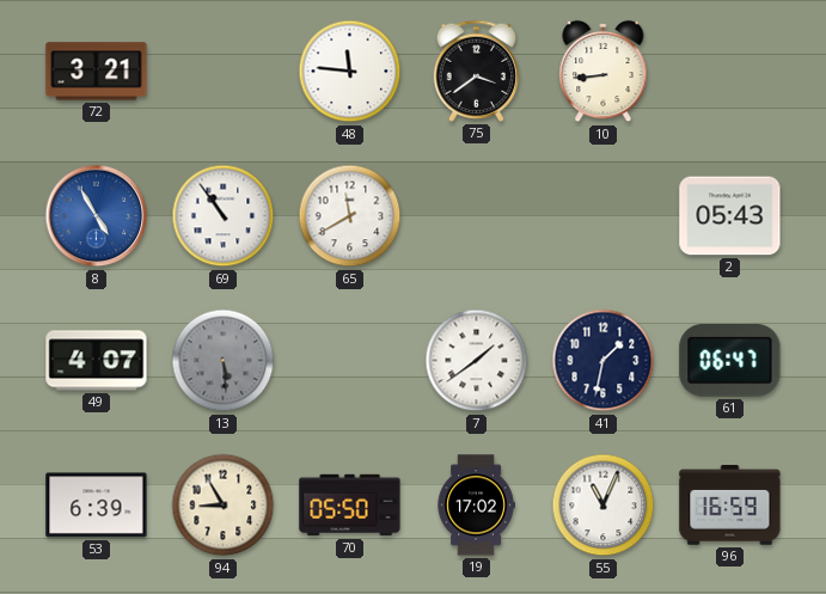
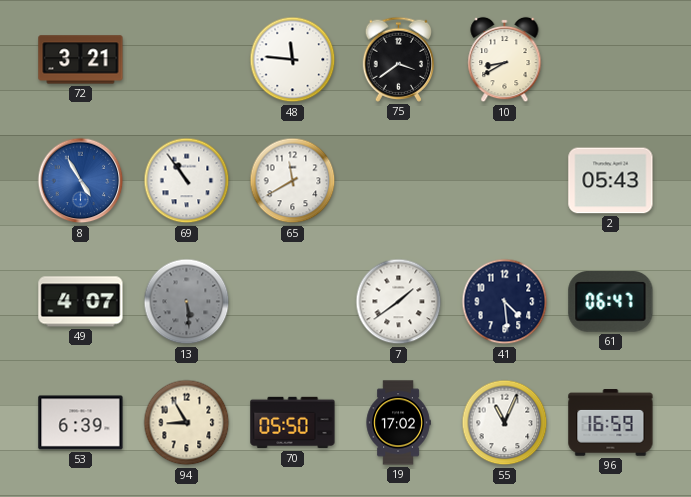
10: 8:44 -> 8:40 (505, 60)
41: 1:32 -> 4:29 (505, 302)
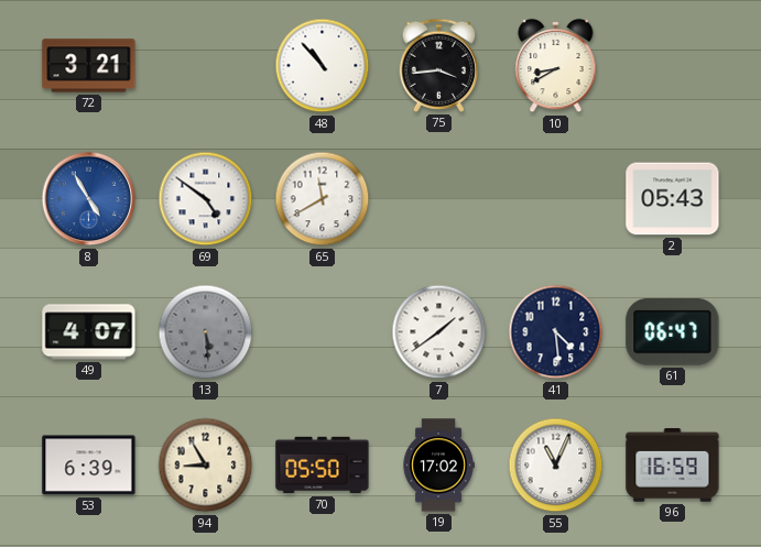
48: 11:46 -> 10:53 (323, 66)
75: 3:39 -> 3:44 (439, 65)
69: 10:54 -> 4:51 (206, 199)
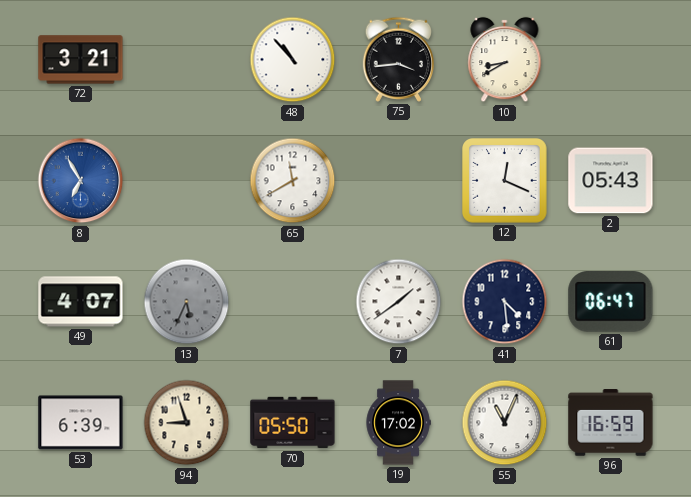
8: 4:55 -> 6:55 (81, 181)
69: 4:51 -> none (206, 199)
12: none -> 12:19 (505, 181)
13: 5:29 -> 5:34 (187, 302)
94: 8:55 -> 8:57 (187, 423)
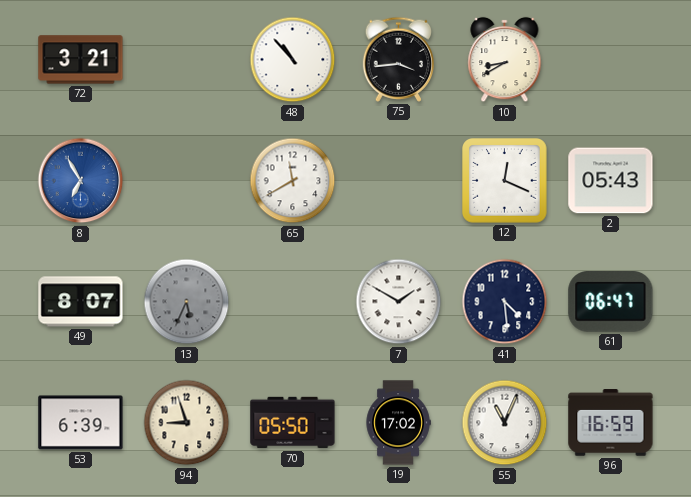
49: 4:07 -> 8:07 (81, 302)
7: 1:39 -> 1:50 (399, 302)
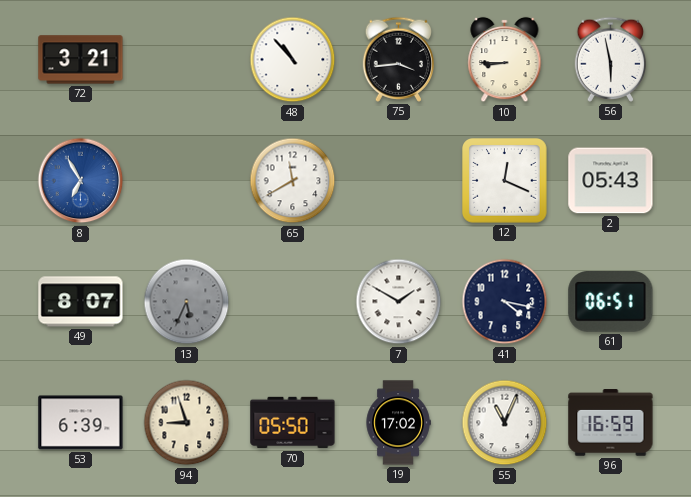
10: 8:40 -> 8:45 (505, 60)
56: none -> 5:58 (611, 59)
41: 4:29 -> 4:17 (505, 302)
61: 06:47 -> 06:51 (611, 302)
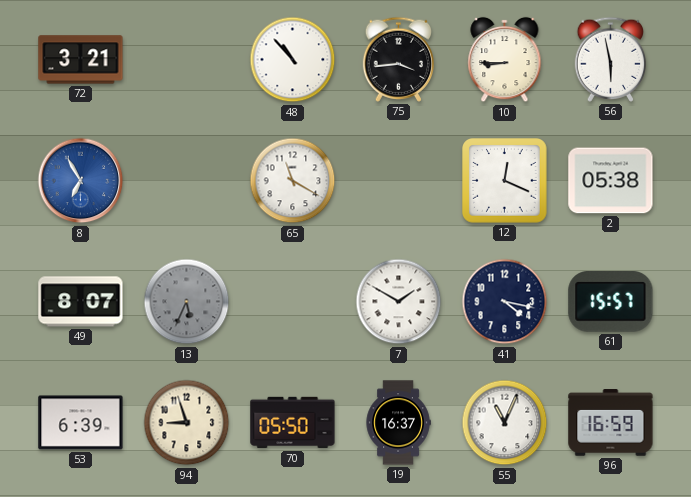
65: 11:40 -> 11:20 (293, 181)
2: 05:43 -> 05:38 (611, 181)
61: 06:51 -> 15:57 (611, 302)
19: 17:02 -> 16:37 (398, 423)
